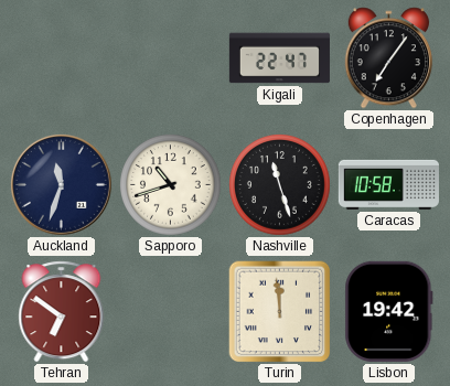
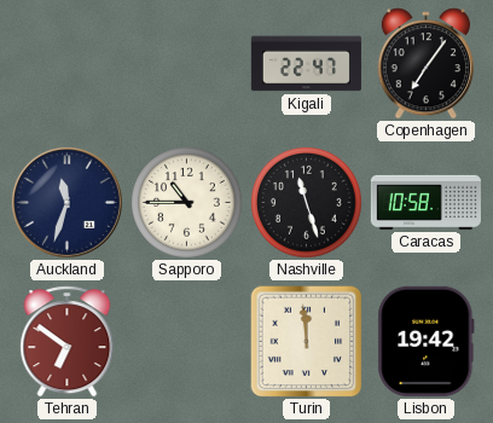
Sapporo: 10:42 -> 10:45 (187, 203)
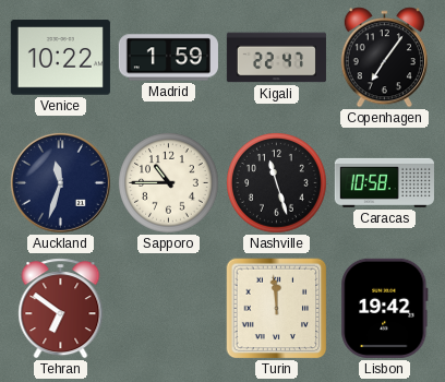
Venice: none -> 10:22 (60, 58)
Madrid: none -> 1:59 (168, 58)
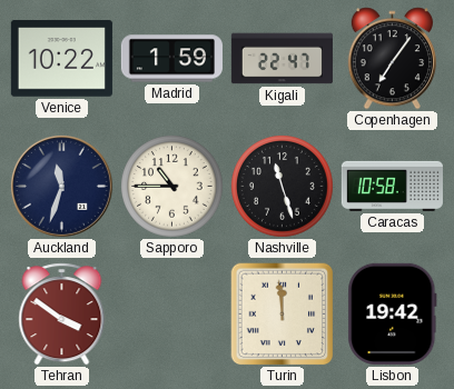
Tehran: 6:51 -> 3:51 (62, 315)
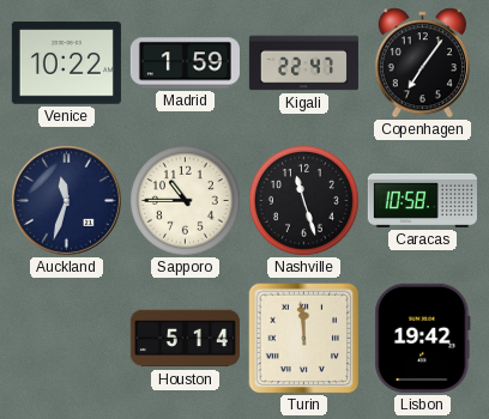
Tehran: 3:51 -> none (62, 315)
Houston: none -> 5:14 (185, 339)
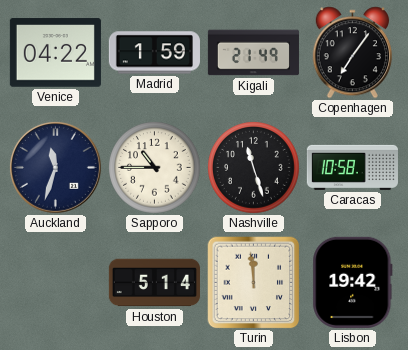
Venice: 10:22 -> 04:22 (55, 53)
Kigali: 22:47 -> 21:49 (253, 53)
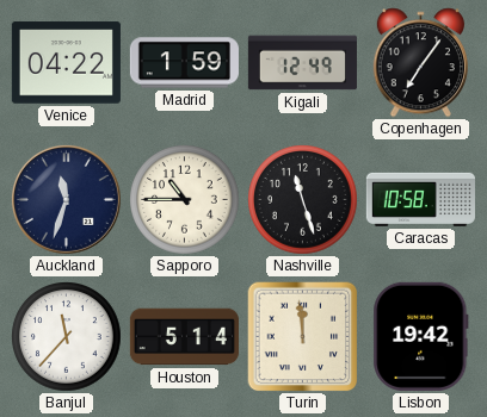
Kigali: 21:49 -> 12:49 (302, 63)
Banjul: none -> 11:37 (67, 337)
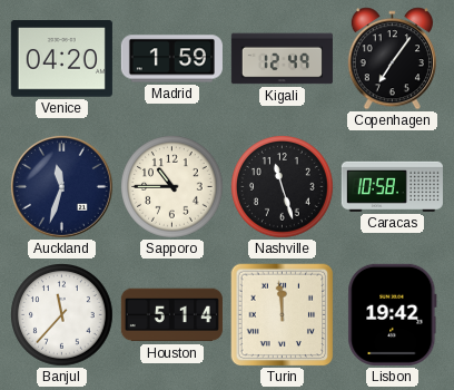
Venice: 04:22 -> 04:20 (61, 59)
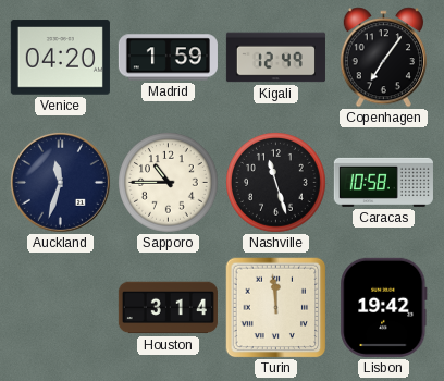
Banjul: 11:37 -> none (62, 315)
Houston: 5:14 -> 3:14 (168, 308)
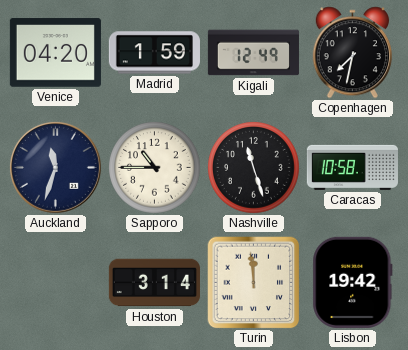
Copenhagen: 7:06 -> 7:32 (352, 53)
